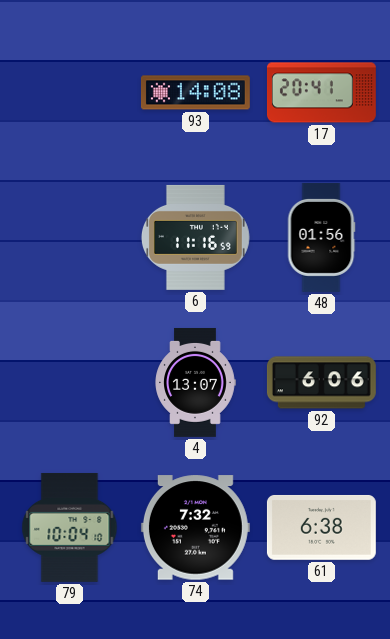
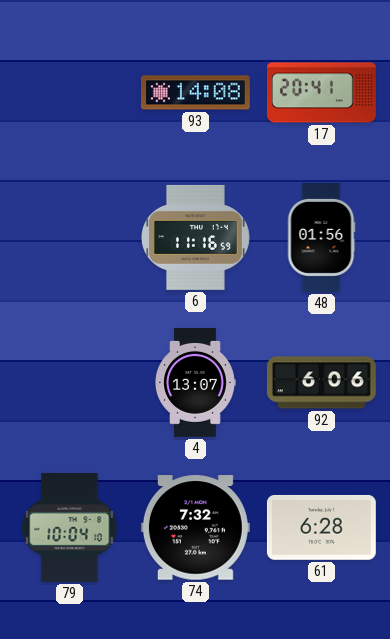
61: 6:38 -> 6:28 (321, 527)
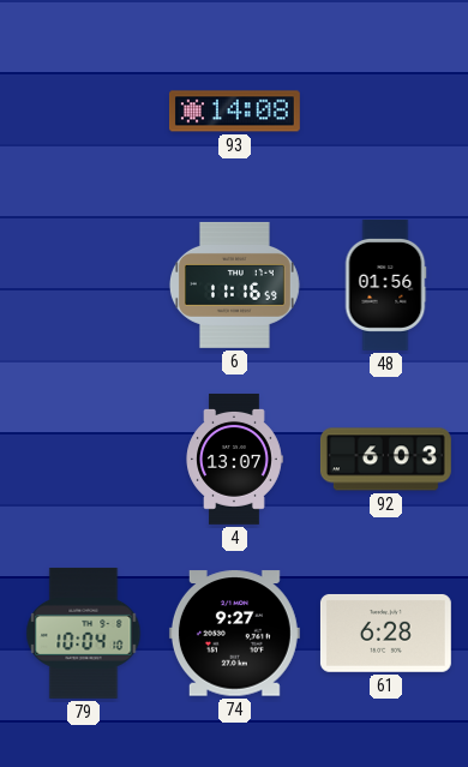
17: 20:41 -> none (321, 93)
92: 6:06 -> 6:03 (385, 460)
74: 7:32 -> 9:27 (234, 634)
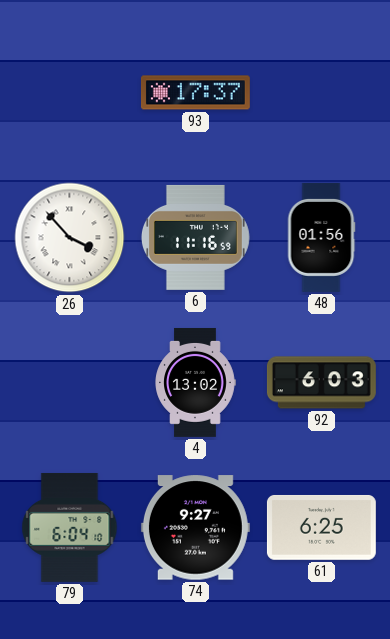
93: 14:08 -> 17:37 (195, 93)
26: none -> 3:53 (70, 238)
4: 13:07 -> 13:02 (195, 382)
79: 10:04 -> 6:04 (70, 527)
61: 6:28 -> 6:25 (321, 527)
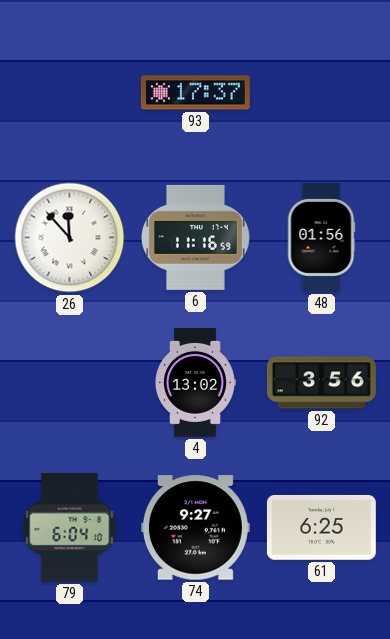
26: 3:53 -> 11:53 (70, 238)
92: 6:03 -> 3:56 (321, 383)
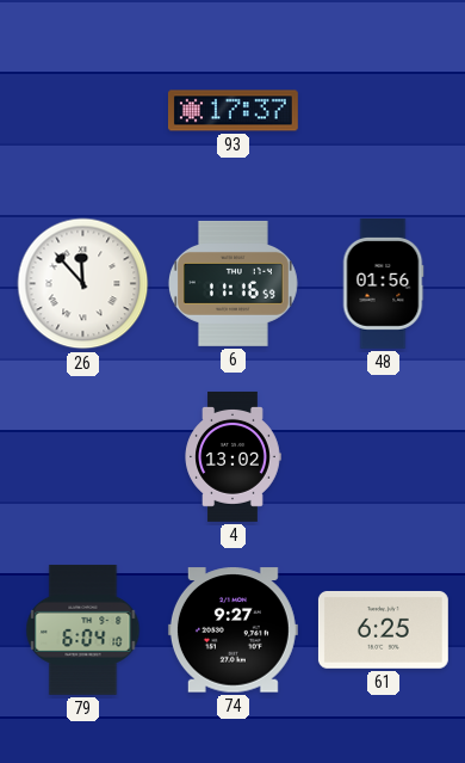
92: 3:56 -> none (321, 383)
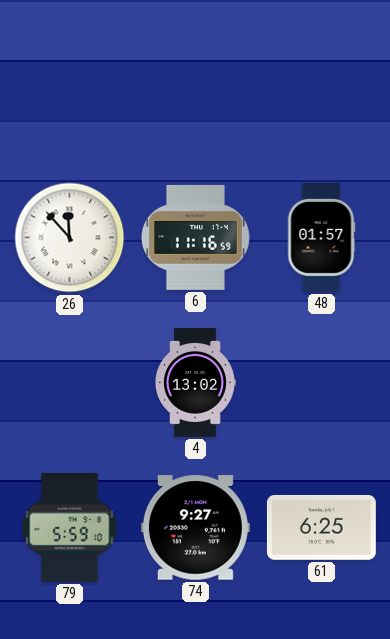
93: 17:37 -> none (232, 111)
48: 01:56 -> 01:57 (321, 237)
79: 6:04 -> 5:59 (70, 527)
